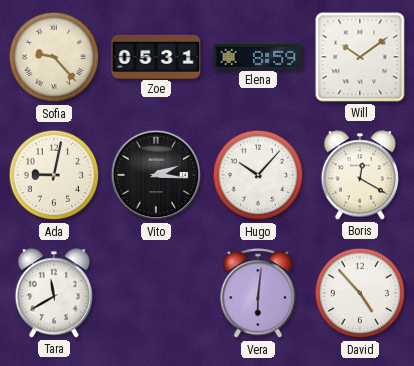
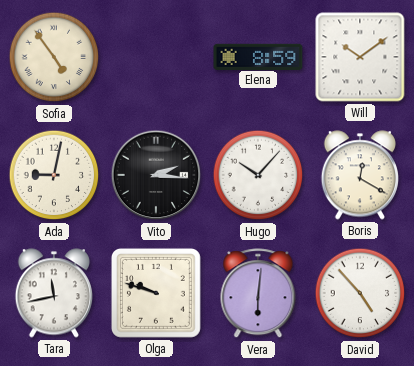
Sofia: 9:23 -> 4:54 (54, 57)
Zoe: 05:31 -> none (156, 56)
Tara: 11:40 -> 11:43 (53, 293)
Olga: none -> 9:48 (156, 293)
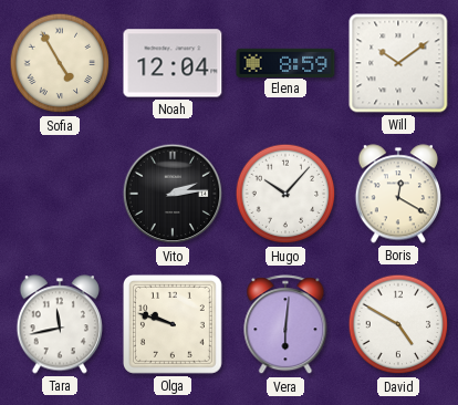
Sofia: 4:54 -> 4:55 (60, 63)
Noah: none -> 12:04 (173, 63)
Ada: 9:02 -> none (54, 175)
Vito: 2:16 -> 2:14 (173, 194)
David: 4:53 -> 4:50 (398, 324)
